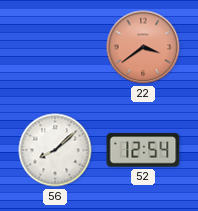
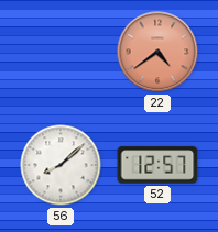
22: 3:39 -> 4:39 (157, 52)
52: 12:54 -> 12:57 (157, 165)
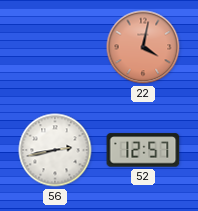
22: 4:39 -> 4:02 (143, 47)
56: 8:08 -> 2:43 (55, 150)
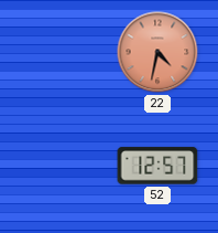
22: 4:02 -> 4:32 (157, 52)
56: 2:43 -> none (55, 150)
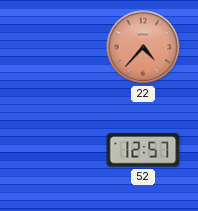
22: 4:32 -> 4:37 (143, 47)
